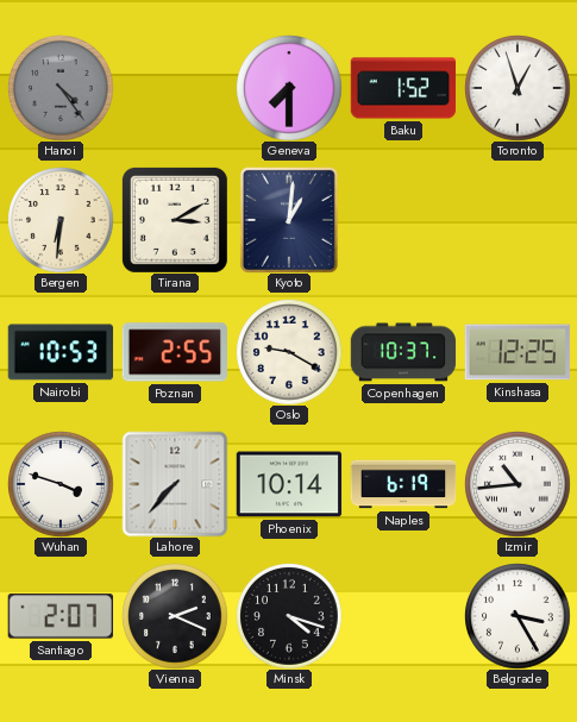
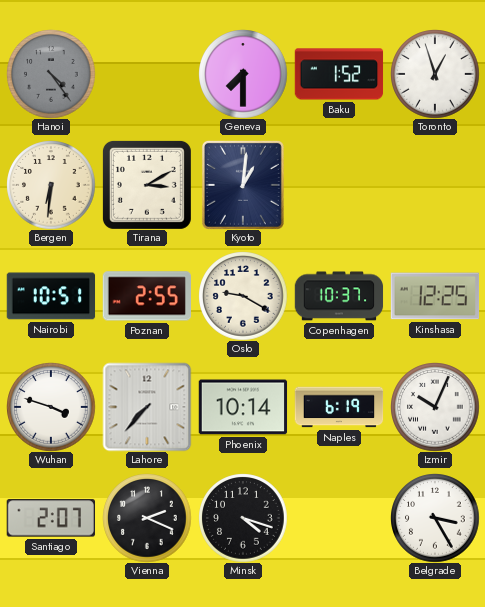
Nairobi: 10:53 -> 10:51 (51, 296)
Izmir: 10:44 -> 10:04 (435, 407)
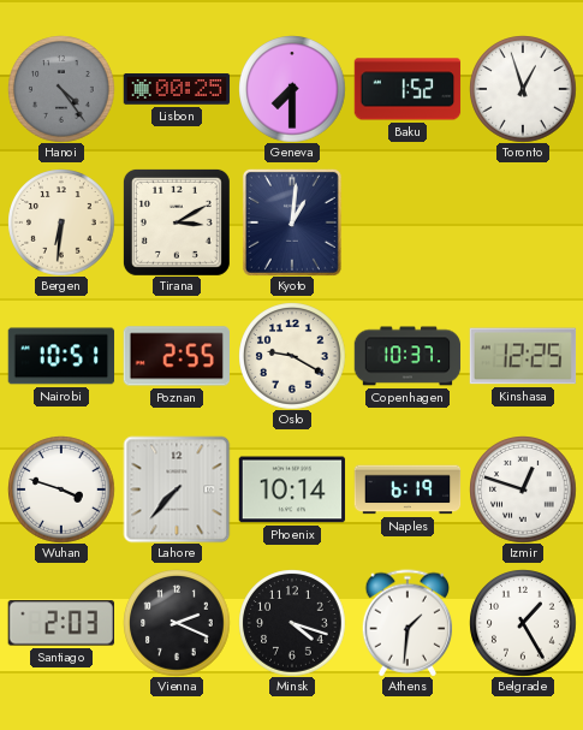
Lisbon: none -> 00:25 (177, 89)
Izmir: 10:04 -> 12:48 (523, 489)
Santiago: 2:07 -> 2:03 (60, 623)
Athens: none -> 1:31 (407, 623)
Belgrade: 3:25 -> 1:25 (523, 623)
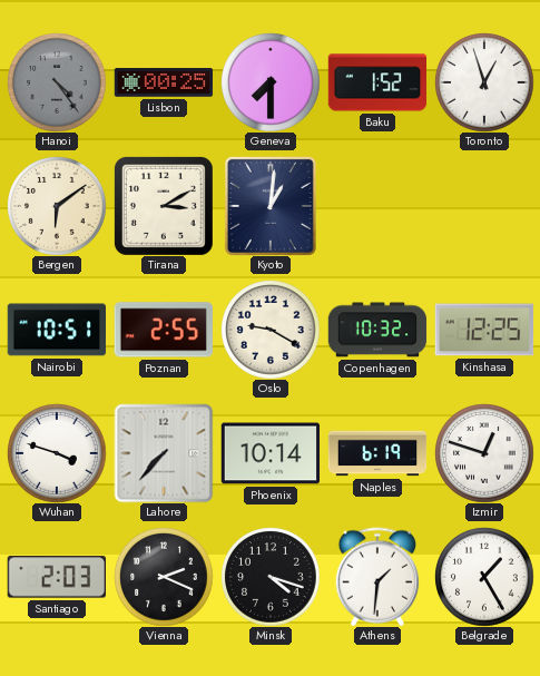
Bergen: 6:31 -> 6:09 (57, 206)
Copenhagen: 10:37 -> 10:32 (377, 330)
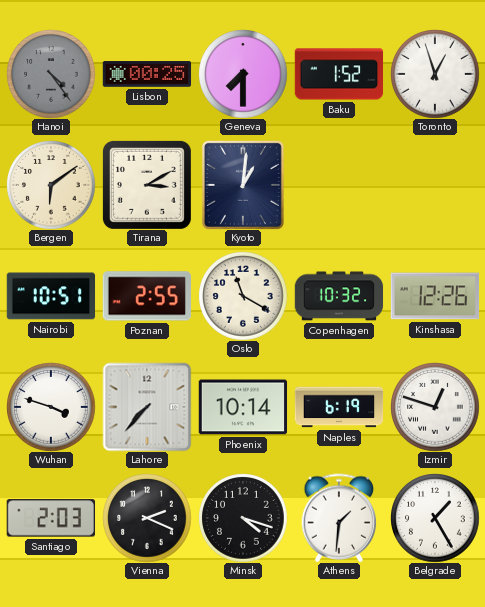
Oslo: 9:20 -> 11:20 (243, 296)
Kinshasa: 12:25 -> 12:26 (435, 296)
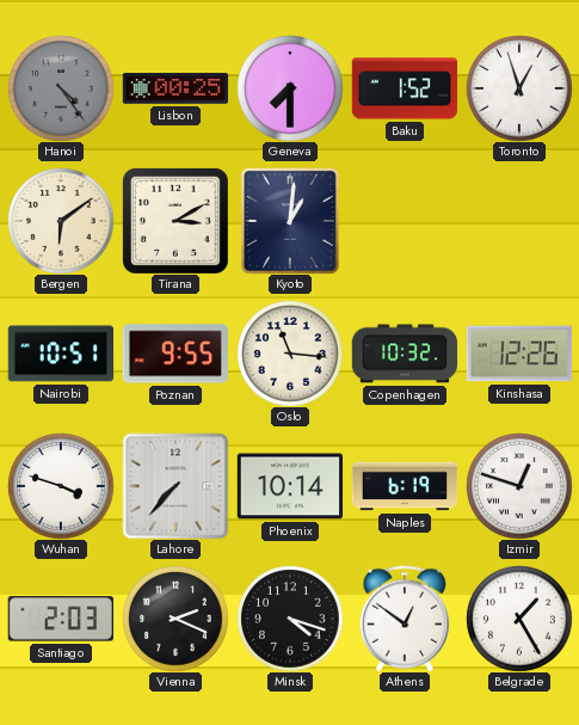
Poznan: 2:55 -> 9:55 (174, 354)
Oslo: 11:20 -> 11:16 (290, 354)
Athens: 1:31 -> 12:51 (405, 619)
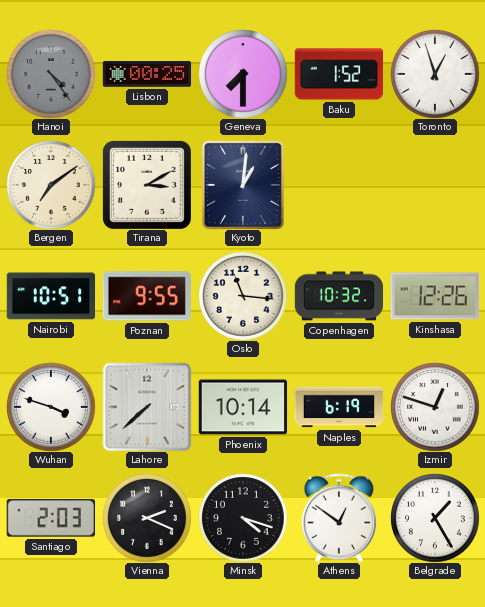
Bergen: 6:09 -> 7:09 (51, 185)
Lahore: 7:37 -> 7:38 (147, 407)
